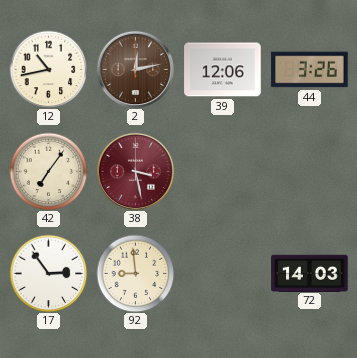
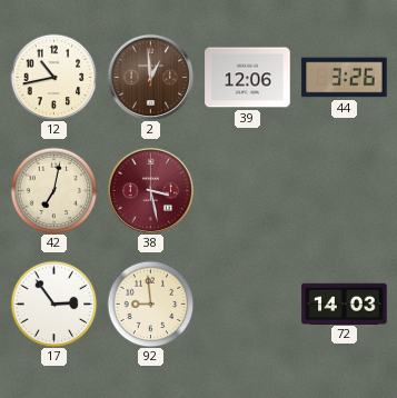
2: 12:13 -> 12:59 (150, 77)
42: 7:06 -> 7:02 (53, 190)
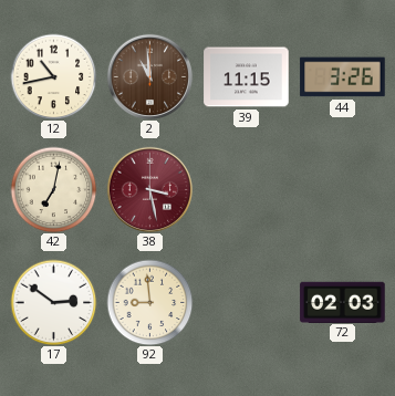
2: 12:59 -> 10:59 (149, 76)
39: 12:06 -> 11:15 (247, 77)
17: 2:54 -> 2:51 (53, 302)
72: 14:03 -> 02:03 (343, 302)
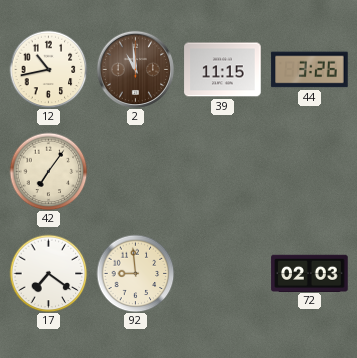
42: 7:02 -> 7:06 (48, 171)
38: 3:28 -> none (149, 189)
17: 2:51 -> 7:21 (48, 273)
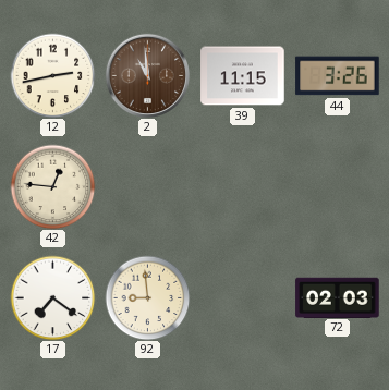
12: 10:43 -> 2:43 (52, 75)
42: 7:06 -> 12:46 (52, 186)
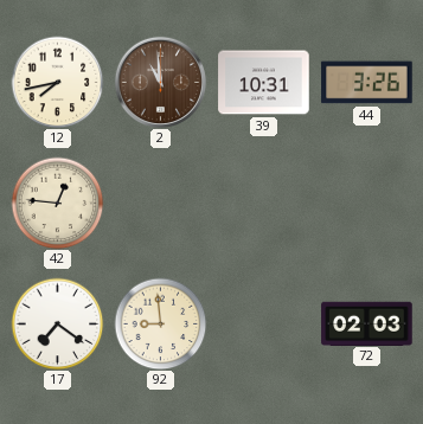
12: 2:43 -> 7:43 (57, 82)
39: 11:15 -> 10:31 (264, 83)
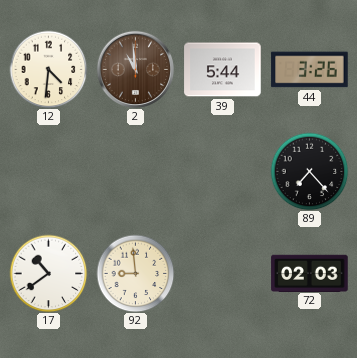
12: 7:43 -> 4:31 (48, 69)
39: 10:31 -> 5:44 (223, 70)
42: 12:46 -> none (57, 203)
89: none -> 7:23 (309, 171)
17: 7:21 -> 10:39 (48, 273)
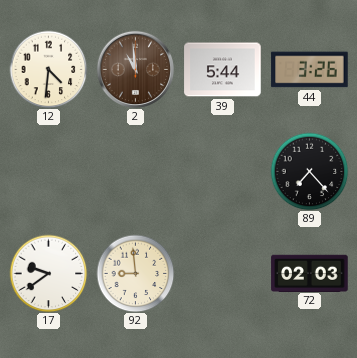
17: 10:39 -> 9:39 (48, 273)
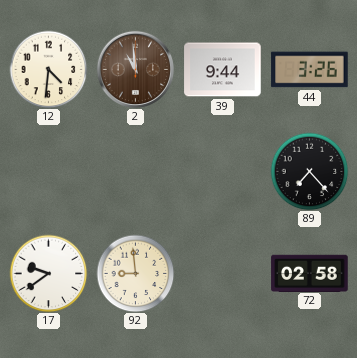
39: 5:44 -> 9:44 (223, 70)
72: 02:03 -> 02:58 (310, 273)
